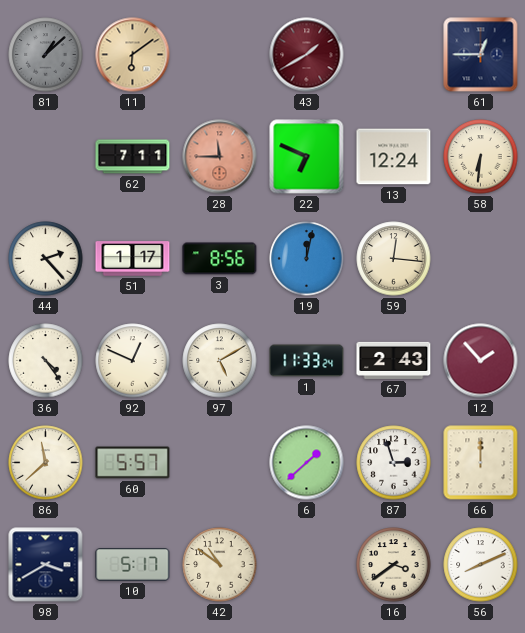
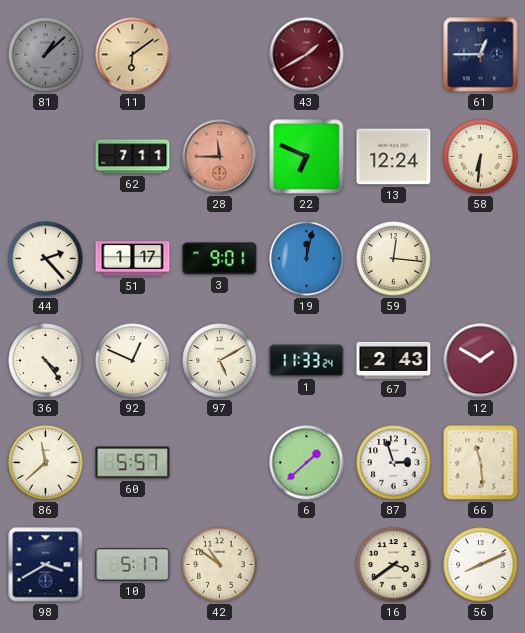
3: 8:56 -> 9:01 (220, 259)
12: 1:53 -> 1:50 (481, 361)
66: 12:00 -> 11:29 (481, 463)
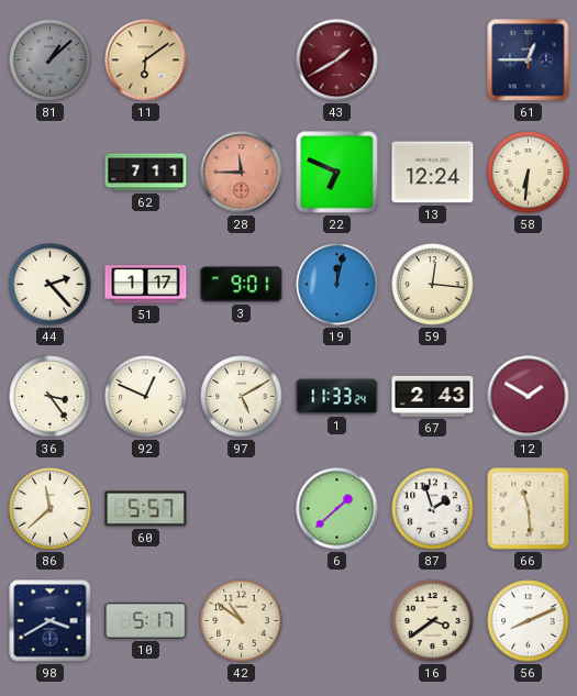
36: 4:24 -> 3:24 (51, 397)
87: 2:57 -> 1:57 (433, 509)
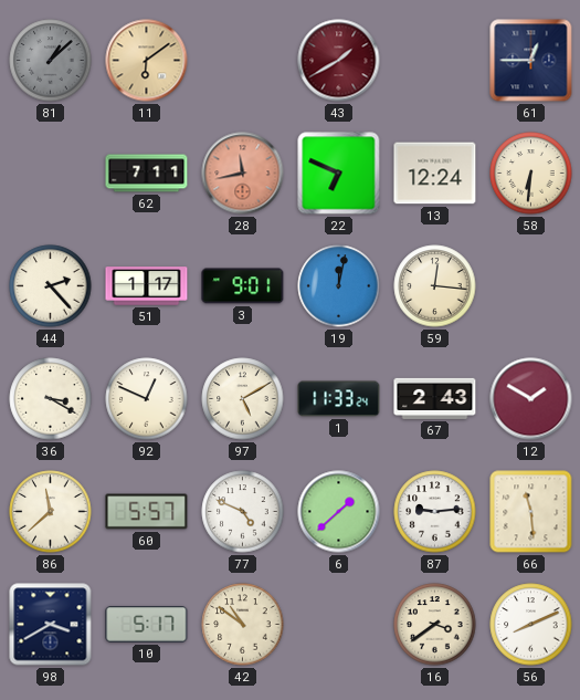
28: 11:45 -> 11:43 (243, 174)
36: 3:24 -> 3:20 (51, 399)
77: none -> 4:49 (243, 512)
87: 1:57 -> 9:14 (435, 512)
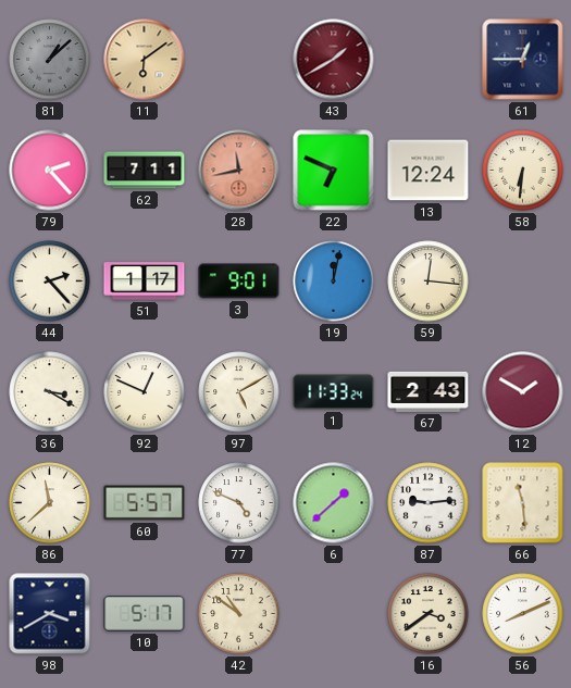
79: none -> 2:23 (50, 171)
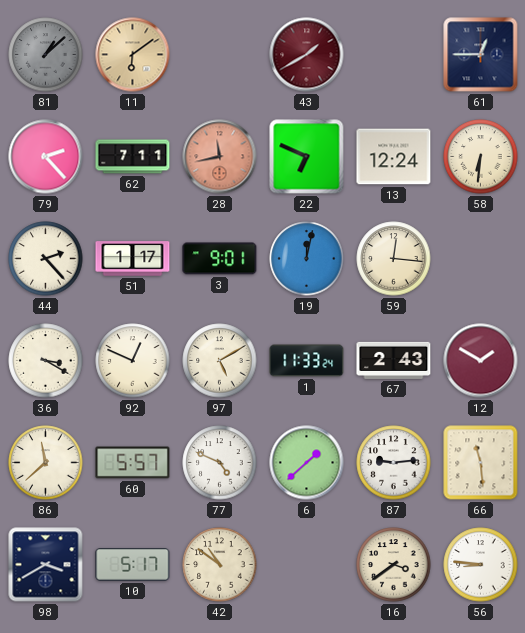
56: 8:11 -> 8:46 (481, 565)
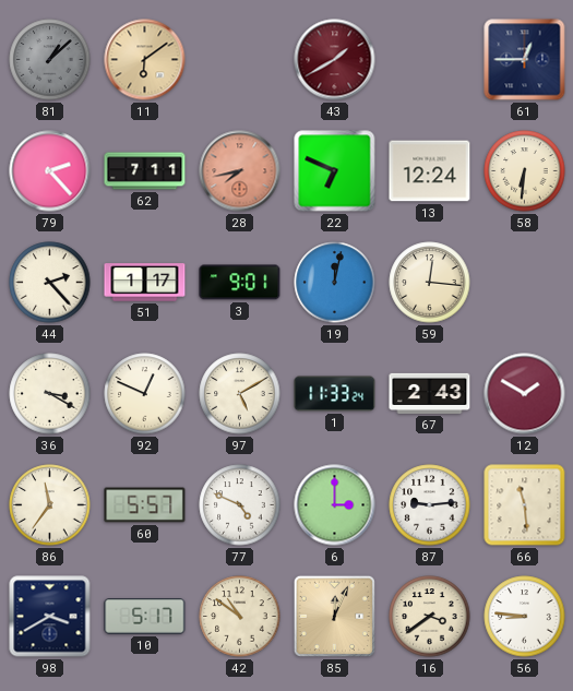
28: 11:43 -> 7:43 (240, 171)
86: 11:38 -> 11:36 (50, 505)
6: 1:38 -> 3:00 (335, 505)
85: none -> 12:04 (334, 616)
